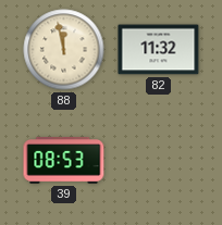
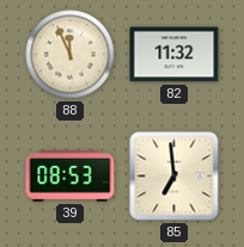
88: 11:58 -> 11:56 (71, 55)
85: none -> 6:59 (175, 177)
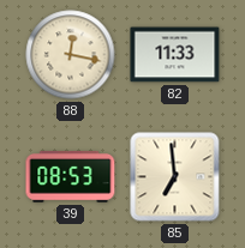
88: 11:56 -> 12:17 (71, 55)
82: 11:32 -> 11:33 (175, 55)
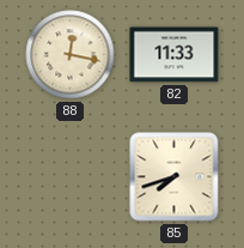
39: 08:53 -> none (71, 177)
85: 6:59 -> 7:42 (175, 177)
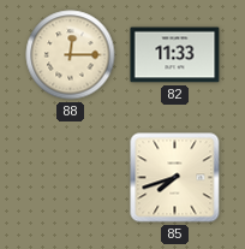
88: 12:17 -> 12:15 (71, 55)
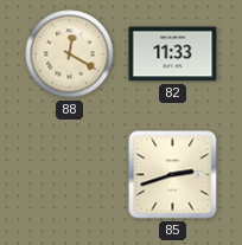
88: 12:15 -> 12:20 (70, 54)
85: 7:42 -> 2:42 (173, 175)
